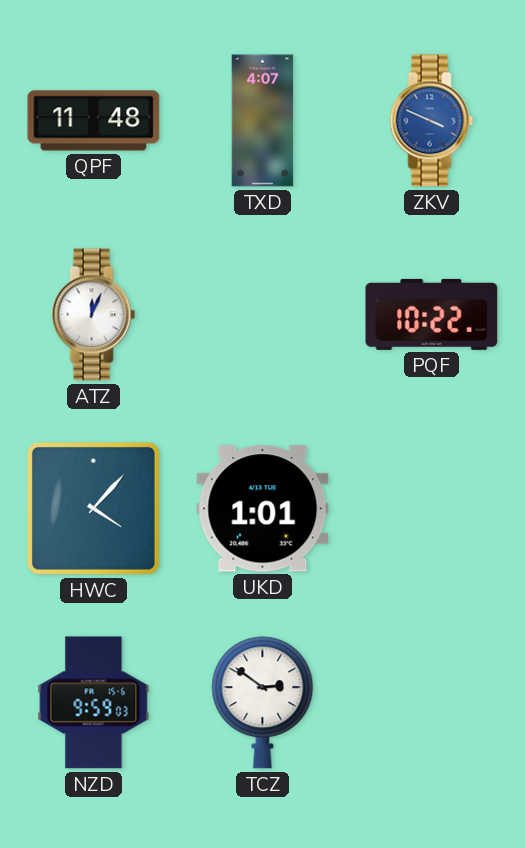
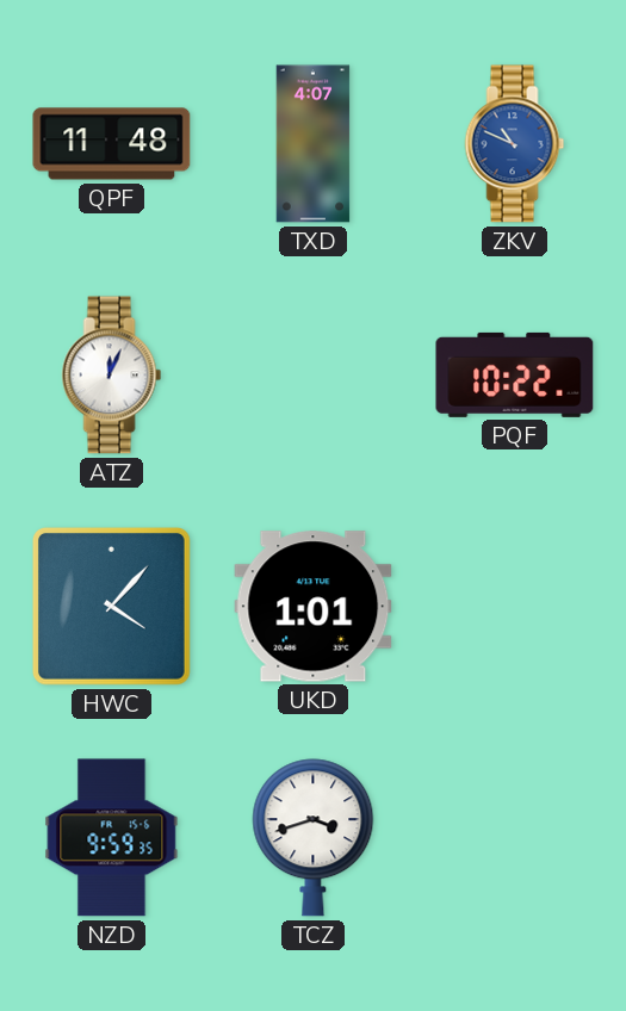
ZKV: 3:49 -> 10:49 (515, 144)
NZD: 9:59:03 -> 9:59:35 (112, 838)
TCZ: 2:51 -> 3:42 (314, 838)
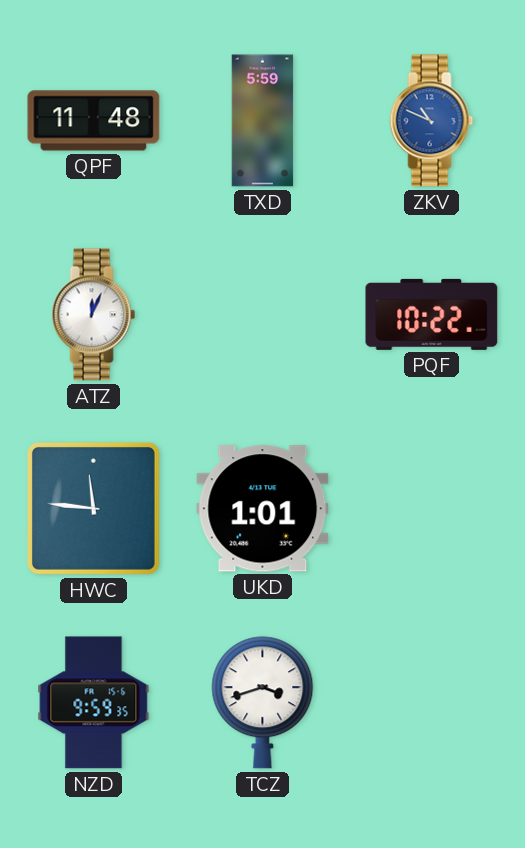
TXD: 4:07 -> 5:59 (263, 121)
HWC: 4:07 -> 11:46 (94, 509)
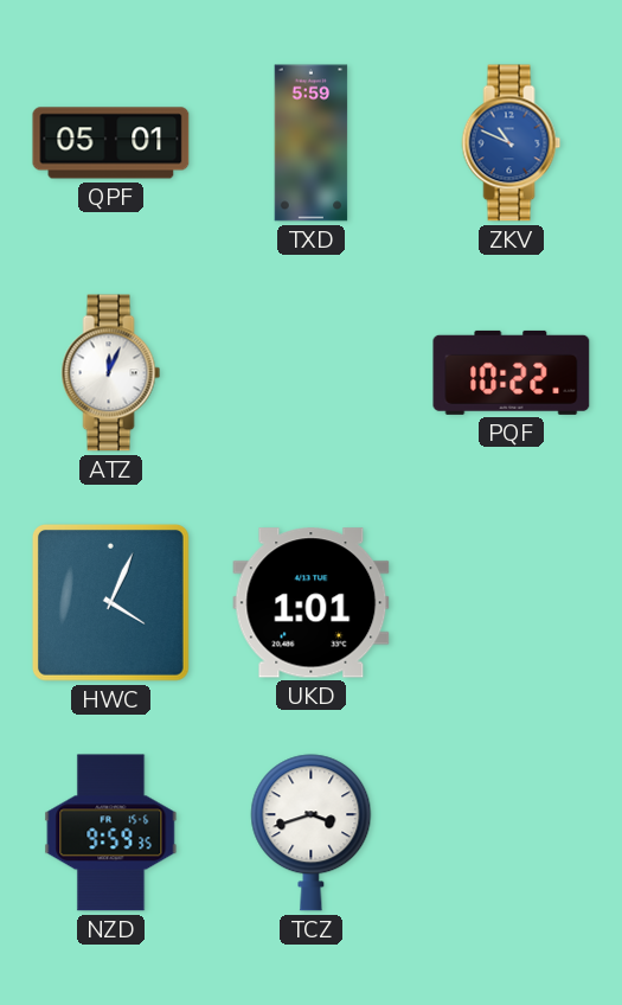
QPF: 11:48 -> 05:01 (111, 143)
HWC: 11:46 -> 4:04 (111, 603)
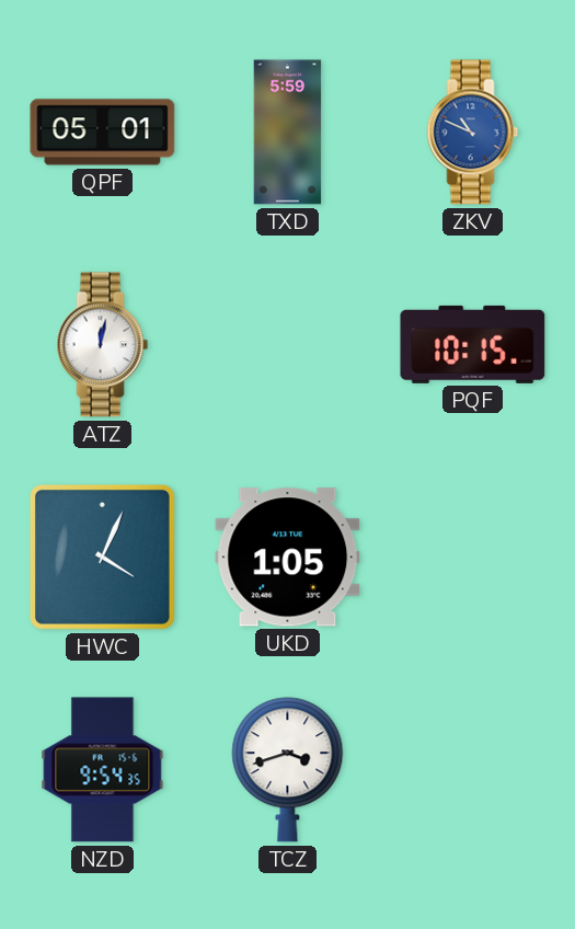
ATZ: 12:04 -> 12:02 (103, 345)
PQF: 10:22 -> 10:15 (473, 344)
UKD: 1:01 -> 1:05 (288, 558)
NZD: 9:59 -> 9:54 (103, 770)
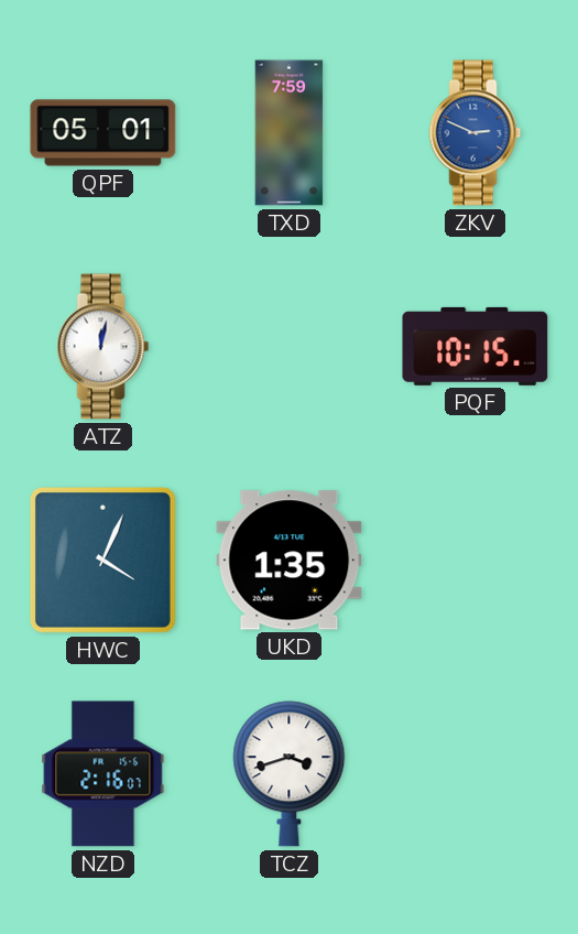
TXD: 5:59 -> 7:59 (290, 133)
ZKV: 10:49 -> 2:49 (476, 133)
UKD: 1:05 -> 1:35 (290, 561)
NZD: 9:54 -> 2:16 (103, 774)
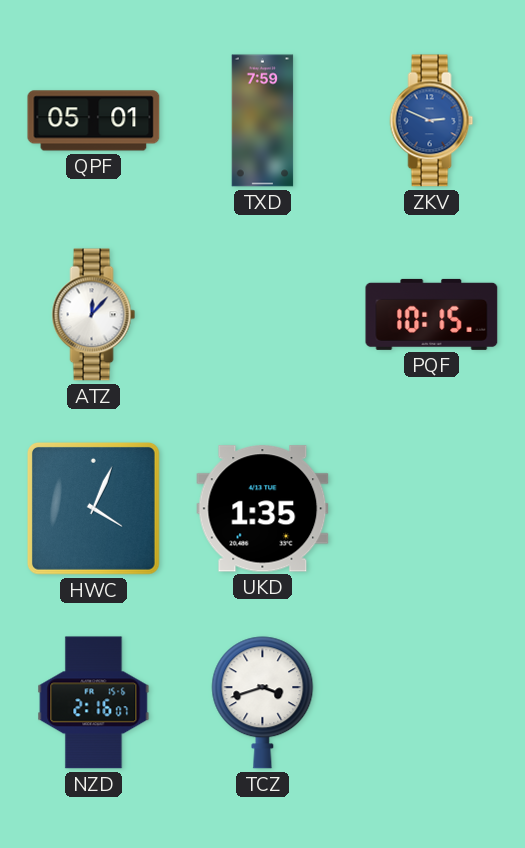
ATZ: 12:02 -> 12:07 (94, 315)
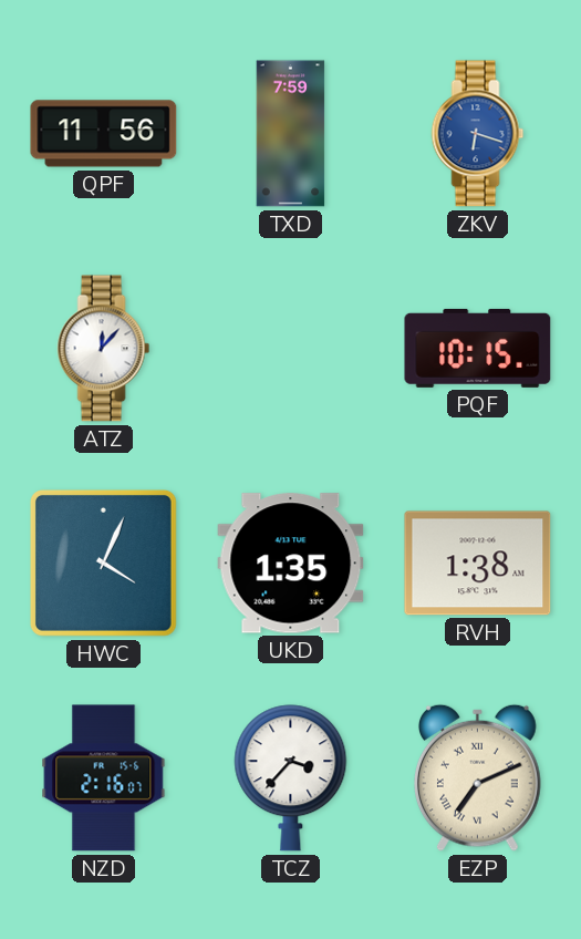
QPF: 05:01 -> 11:56 (104, 134)
ZKV: 2:49 -> 6:18 (478, 134)
RVH: none -> 1:38 (478, 564)
TCZ: 3:42 -> 3:37 (291, 778)
EZP: none -> 7:11 (478, 777)
